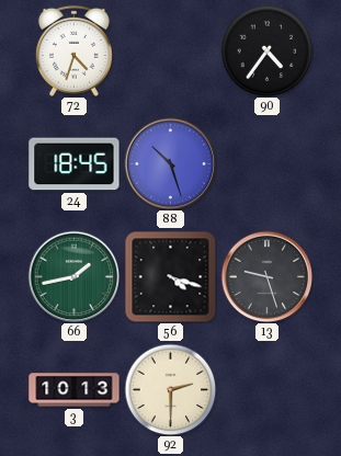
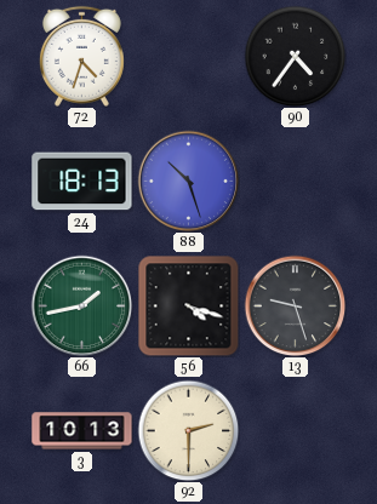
24: 18:45 -> 18:13 (82, 182)
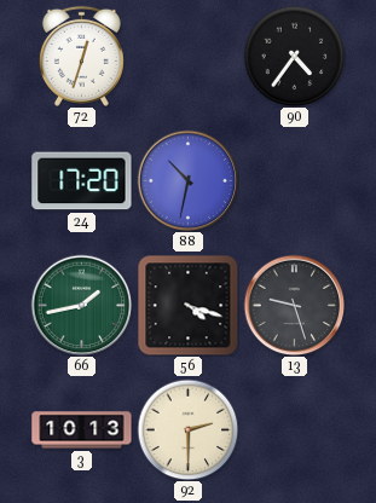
72: 4:33 -> 12:33 (81, 56)
24: 18:13 -> 17:20 (82, 181)
88: 10:27 -> 10:32 (187, 180)
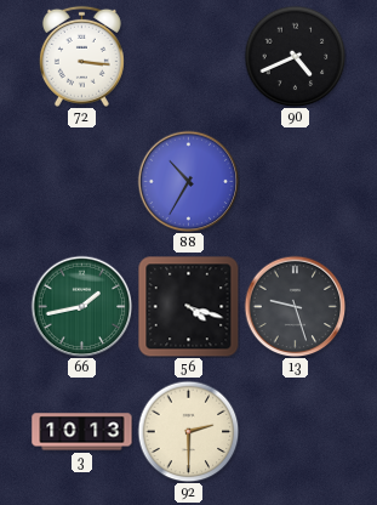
72: 12:33 -> 3:16 (81, 56)
90: 4:36 -> 4:41 (295, 56)
24: 17:20 -> none (82, 181)
88: 10:32 -> 10:35 (188, 181)
